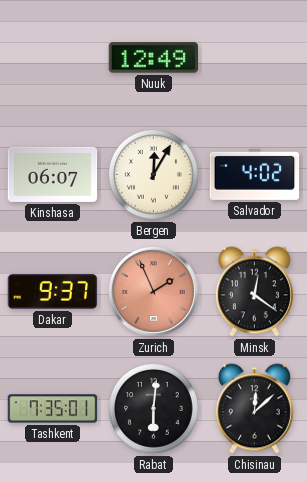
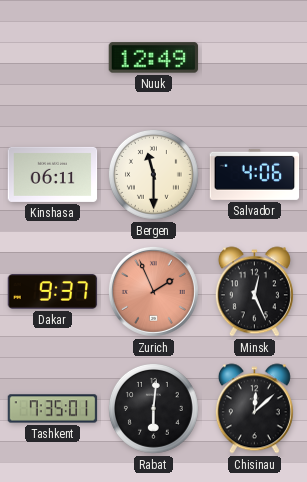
Kinshasa: 06:07 -> 06:11 (53, 174)
Bergen: 12:05 -> 11:30 (153, 174)
Salvador: 4:02 -> 4:06 (255, 174)
Minsk: 12:21 -> 12:26 (254, 292)
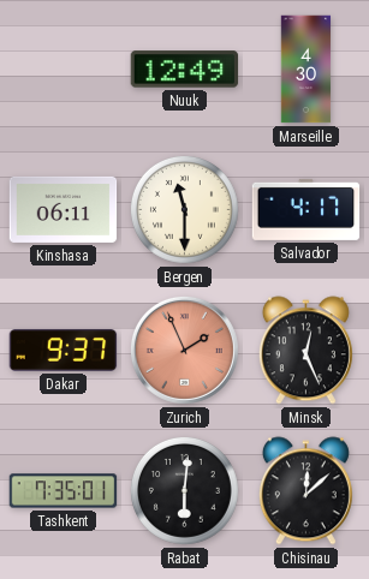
Marseille: none -> 4:30 (306, 70)
Salvador: 4:06 -> 4:17 (306, 209)
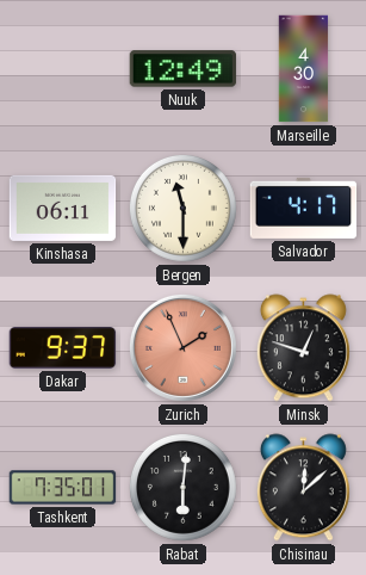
Minsk: 12:26 -> 12:48 (303, 348)
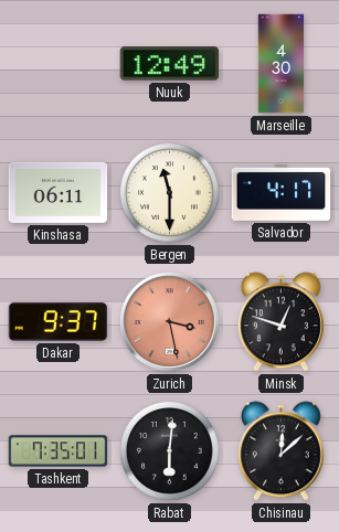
Zurich: 1:56 -> 3:28 (169, 321)
